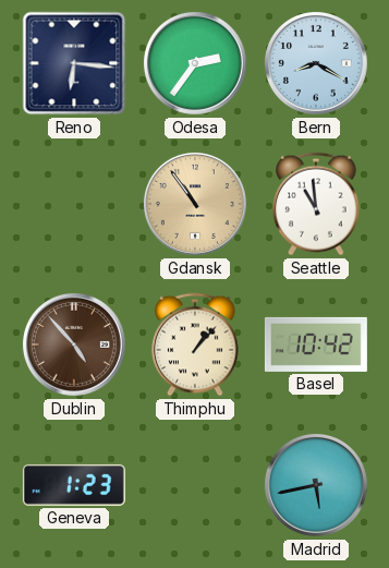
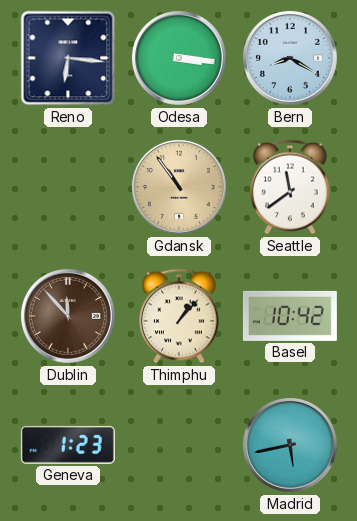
Odesa: 2:36 -> 3:16 (179, 58)
Seattle: 10:59 -> 11:39 (291, 187)
Dublin: 4:53 -> 11:53 (68, 316)
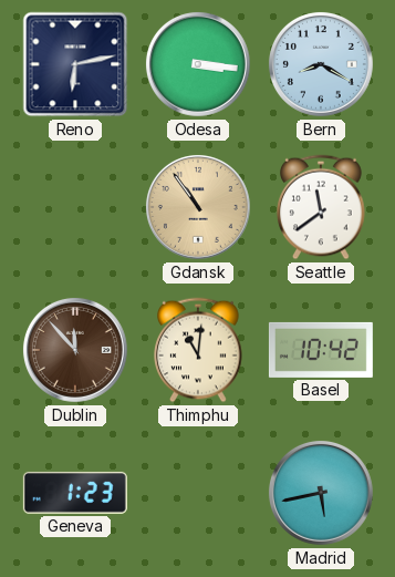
Reno: 6:16 -> 6:13 (75, 64)
Thimphu: 1:07 -> 11:01 (199, 350)
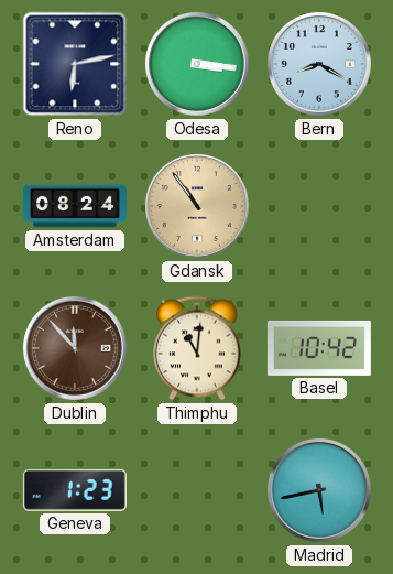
Amsterdam: none -> 08:24 (75, 206)
Seattle: 11:39 -> none (322, 207)
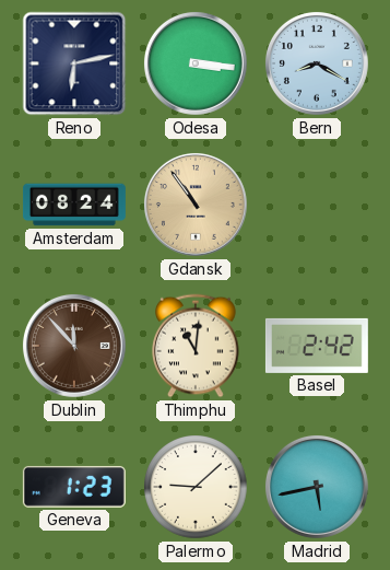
Basel: 10:42 -> 2:42 (317, 346)
Palermo: none -> 9:08 (196, 487)
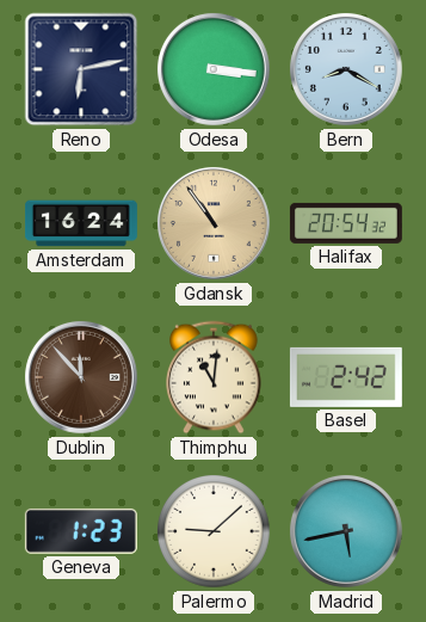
Amsterdam: 08:24 -> 16:24 (81, 223)
Halifax: none -> 20:54 (346, 223)
